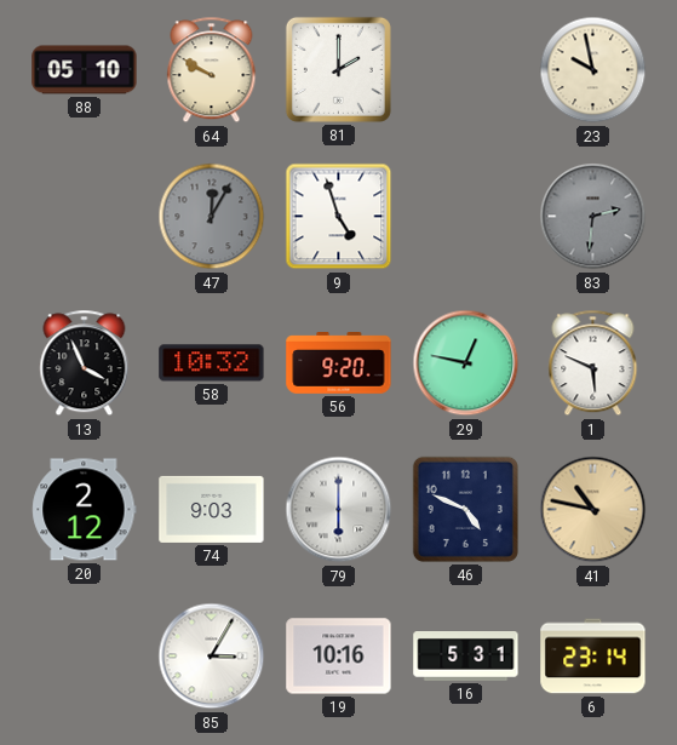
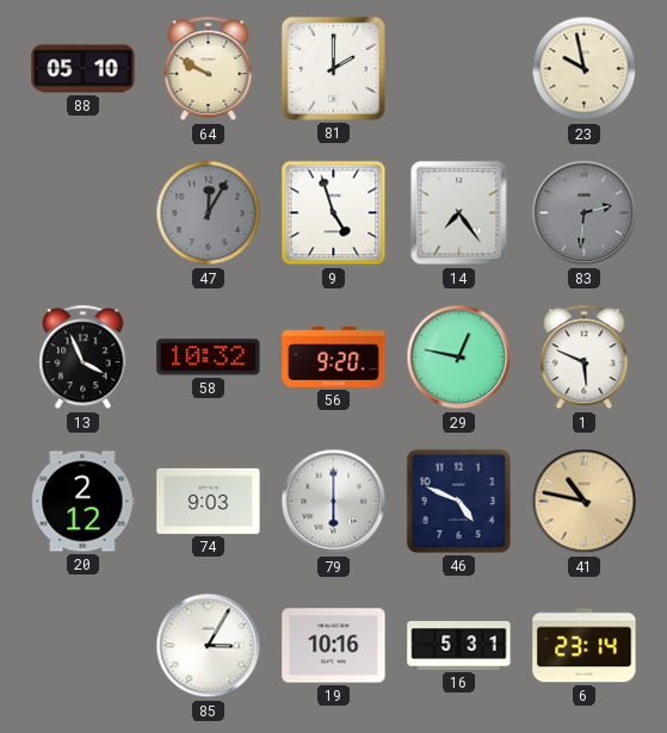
14: none -> 7:24 (459, 213)
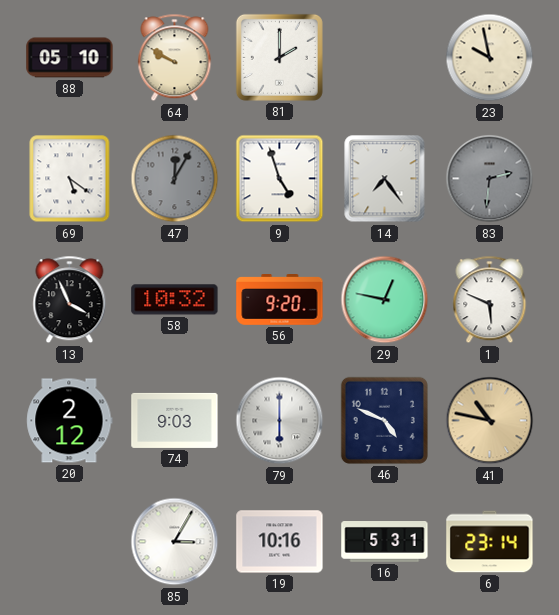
69: none -> 5:21 (70, 179)
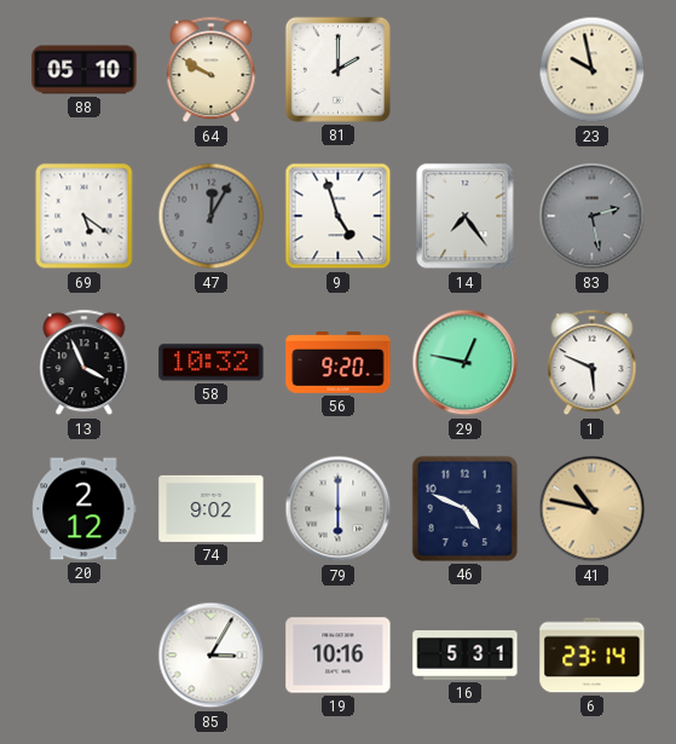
83: 2:31 -> 2:28 (593, 217)
74: 9:03 -> 9:02 (212, 508)
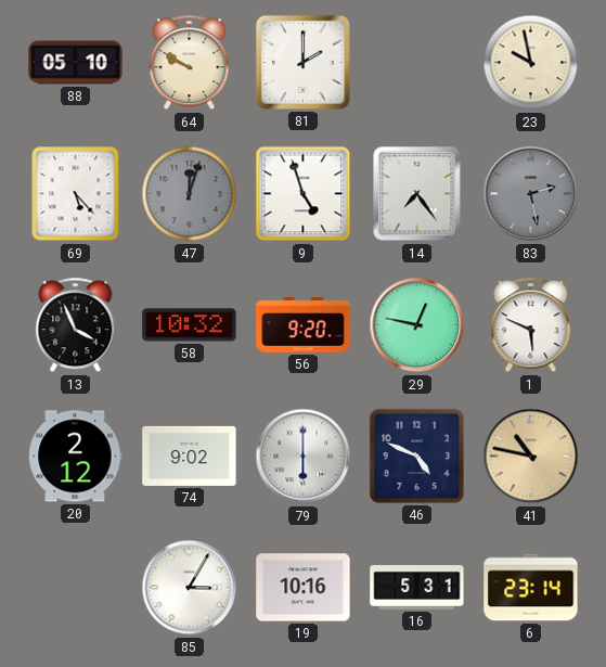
69: 5:21 -> 5:23 (76, 194)
47: 12:05 -> 12:03 (190, 194)
